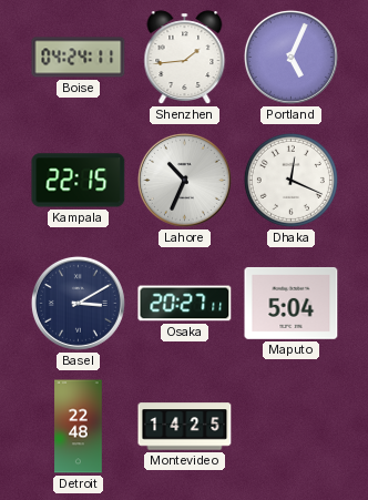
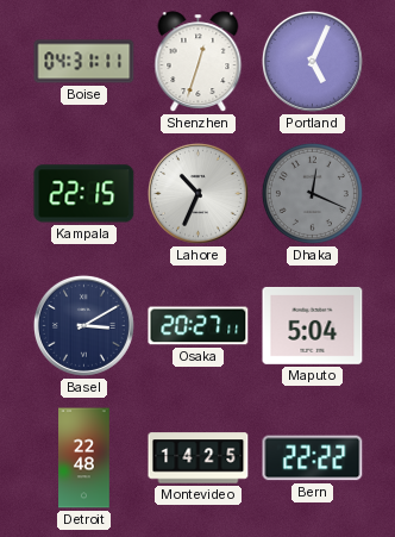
Boise: 04:24 -> 04:31 (84, 62)
Shenzhen: 1:44 -> 12:33 (199, 62)
Dhaka dial: white -> grey (312, 193)
Bern: none -> 22:22 (313, 458)
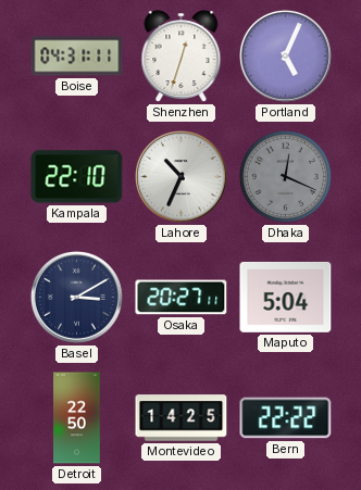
Kampala: 22:15 -> 22:10 (77, 177)
Detroit: 22:48 -> 22:50 (77, 418)
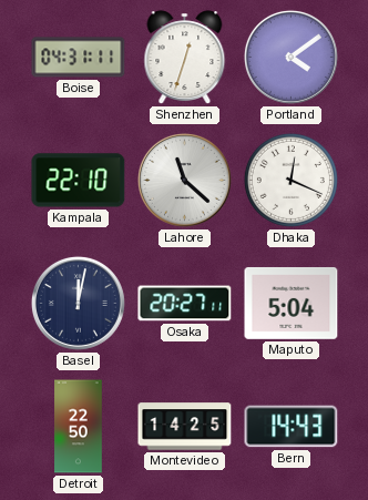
Portland: 5:04 -> 4:09 (290, 57)
Lahore: 10:34 -> 11:22 (184, 180)
Dhaka dial: grey -> white (290, 180)
Basel: 3:10 -> 12:02 (78, 303)
Bern: 22:22 -> 14:43 (292, 427)
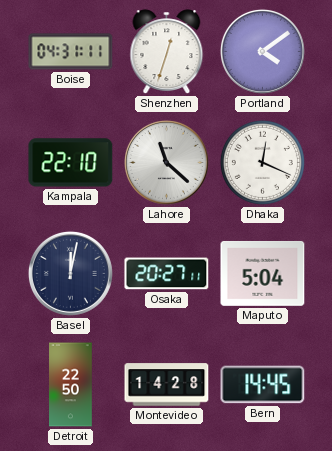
Montevideo: 14:25 -> 14:28 (167, 385)
Bern: 14:43 -> 14:45 (263, 385)
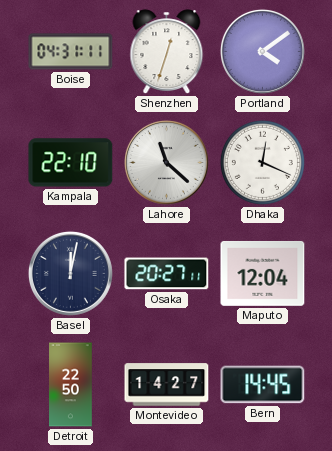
Maputo: 5:04 -> 12:04 (263, 273)
Montevideo: 14:28 -> 14:27 (167, 385)
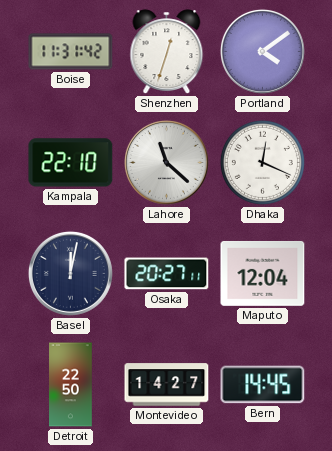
Boise: 04:31 -> 11:31 (71, 52)
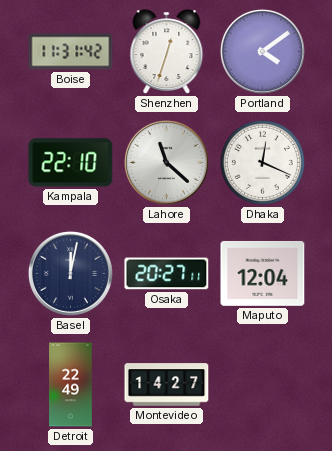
Detroit: 22:50 -> 22:49 (71, 385)
Bern: 14:45 -> none (263, 385)
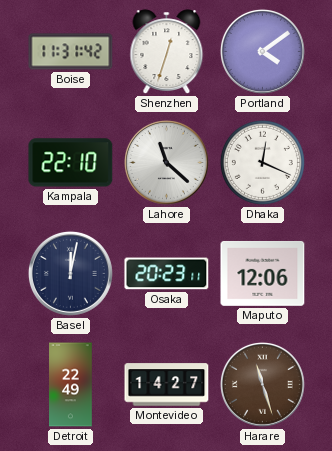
Osaka: 20:27 -> 20:23 (167, 274)
Maputo: 12:04 -> 12:06 (263, 273)
Harare: none -> 11:27 (262, 384)
